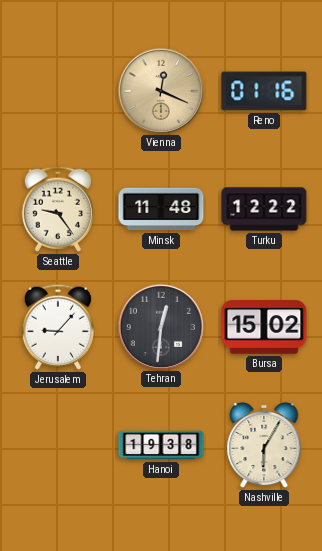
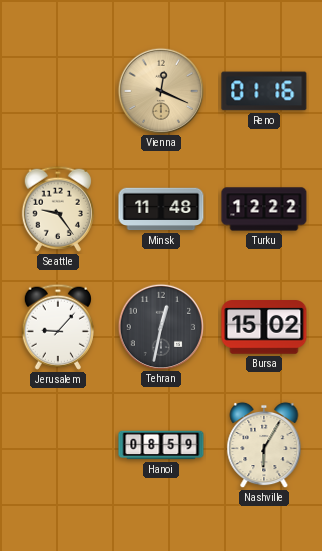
Tehran: 12:31 -> 12:32 (160, 326)
Hanoi: 19:38 -> 08:59 (161, 445)
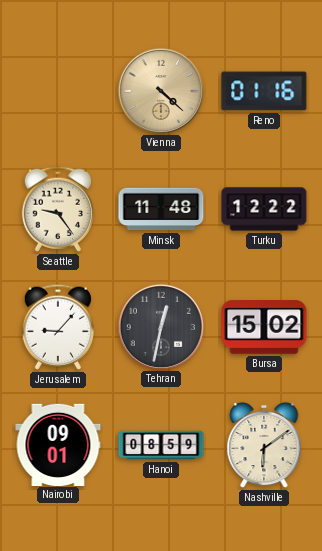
Vienna: 12:19 -> 4:22 (160, 90)
Nairobi: none -> 09:01 (58, 444)
Nashville: 6:05 -> 6:09 (264, 445)
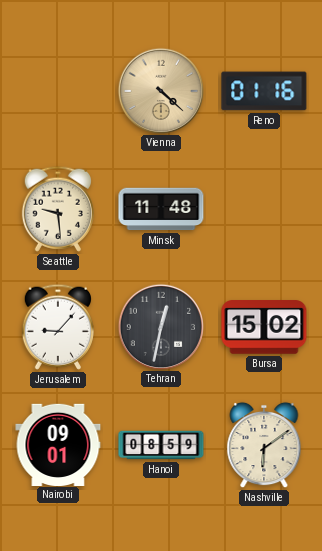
Seattle: 9:24 -> 9:29 (58, 209)
Turku: 12:22 -> none (264, 209)
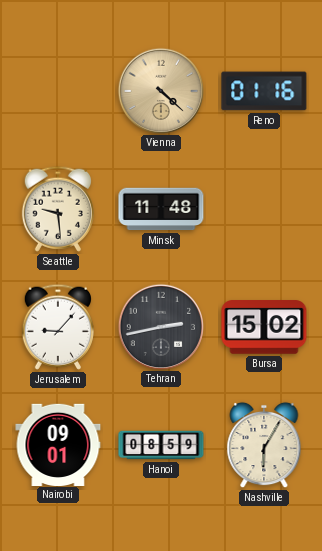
Tehran: 12:32 -> 2:43 (160, 326)
Nashville: 6:09 -> 6:05 (264, 445)
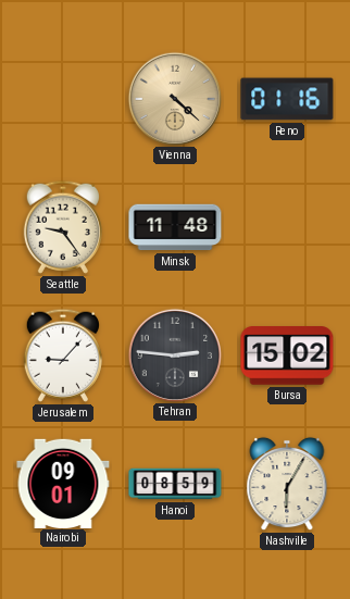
Seattle: 9:29 -> 9:24 (63, 227)
Tehran: 2:43 -> 2:46 (174, 354)
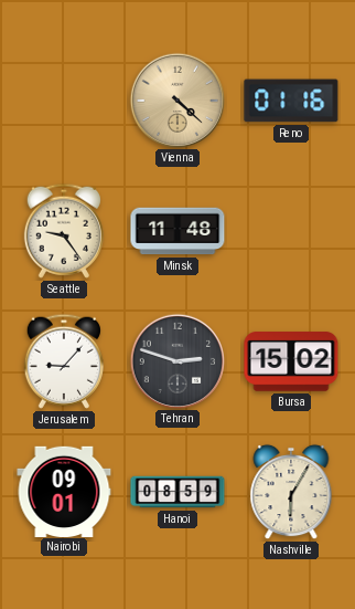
Tehran: 2:46 -> 2:48 (176, 360)
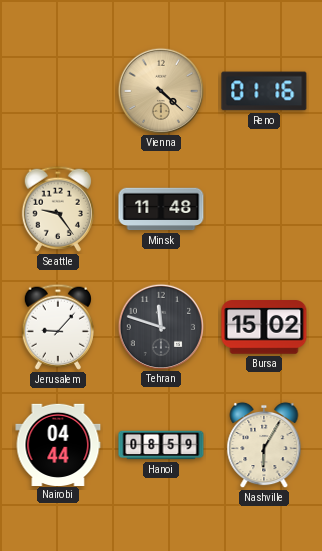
Tehran: 2:48 -> 11:48 (160, 326)
Nairobi: 09:01 -> 04:44 (58, 444)
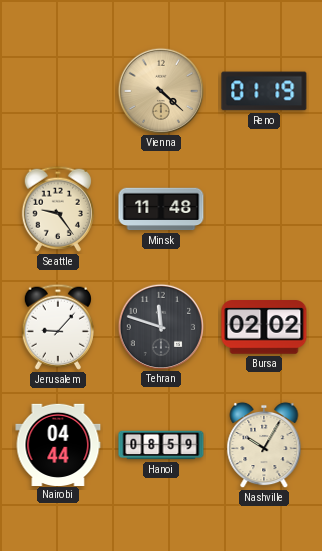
Reno: 01:16 -> 01:19 (264, 91)
Bursa: 15:02 -> 02:02 (264, 327)
Nashville: 6:05 -> 10:05 (264, 445)
